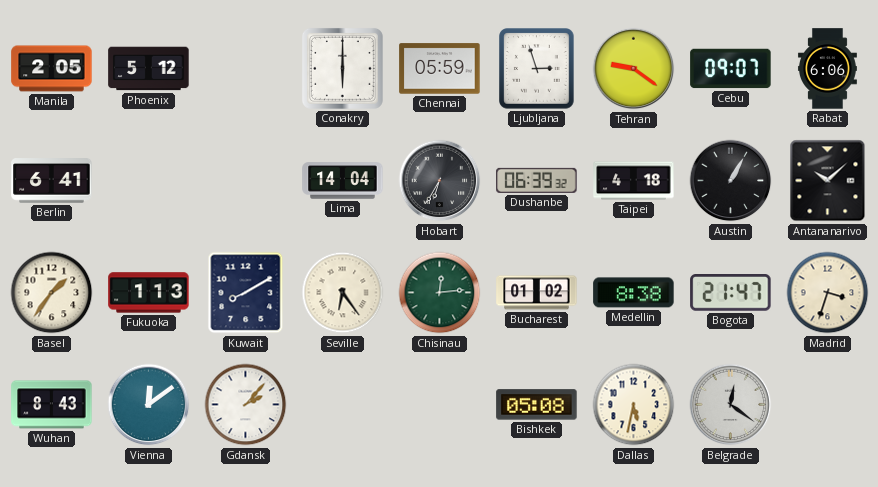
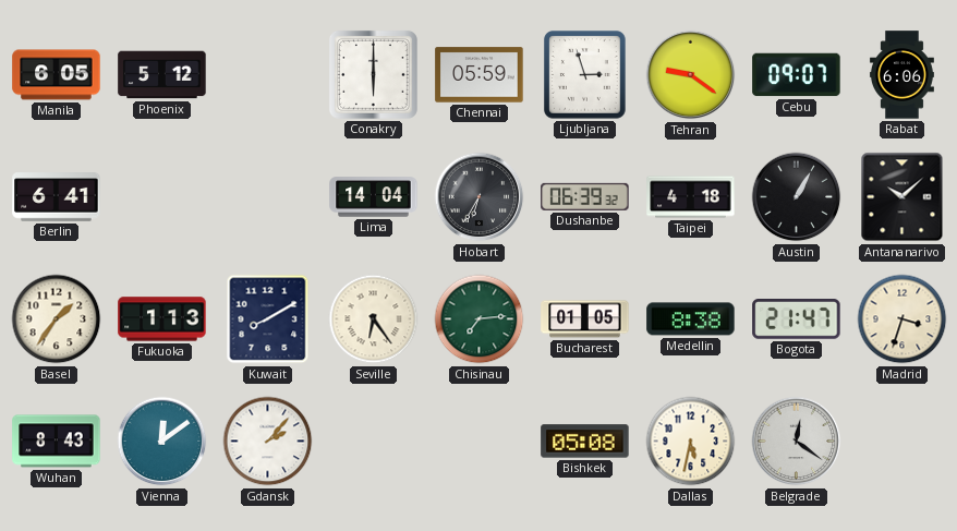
Manila: 2:05 -> 6:05 (57, 75)
Chisinau: 12:14 -> 7:14 (480, 319)
Bucharest: 01:02 -> 01:05 (585, 319)
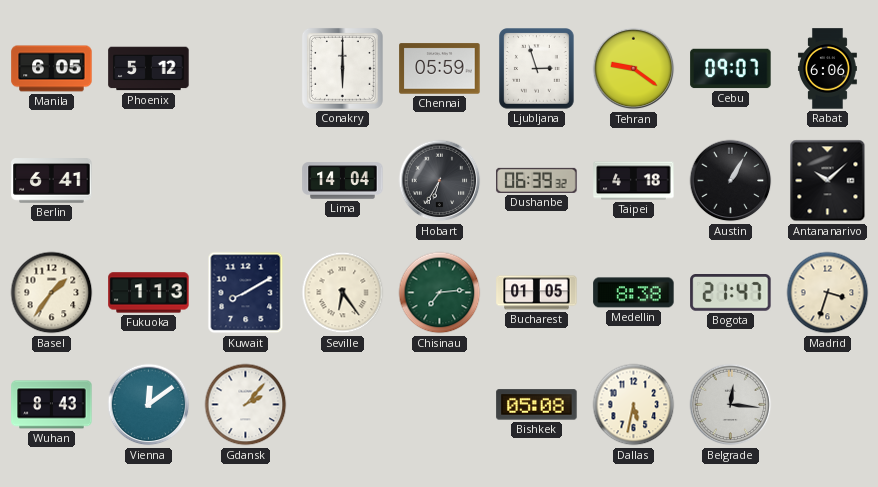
Belgrade: 12:21 -> 12:16 (731, 405)
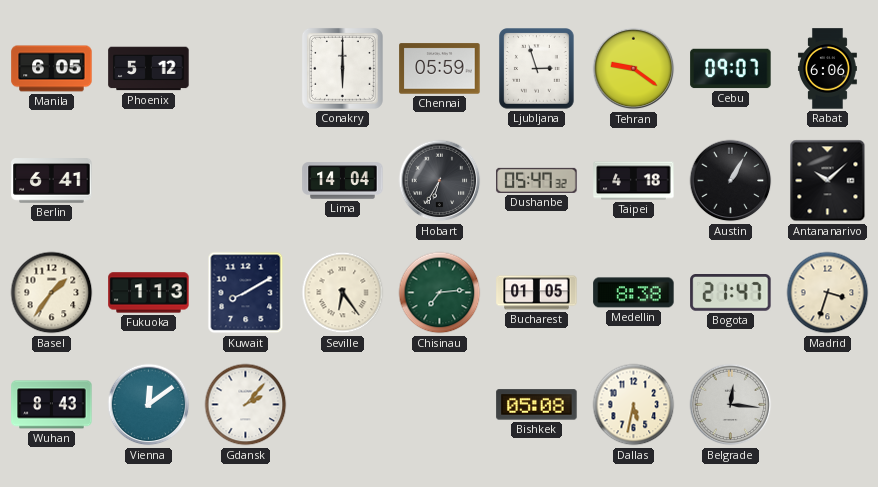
Dushanbe: 06:39 -> 05:47 (537, 180)
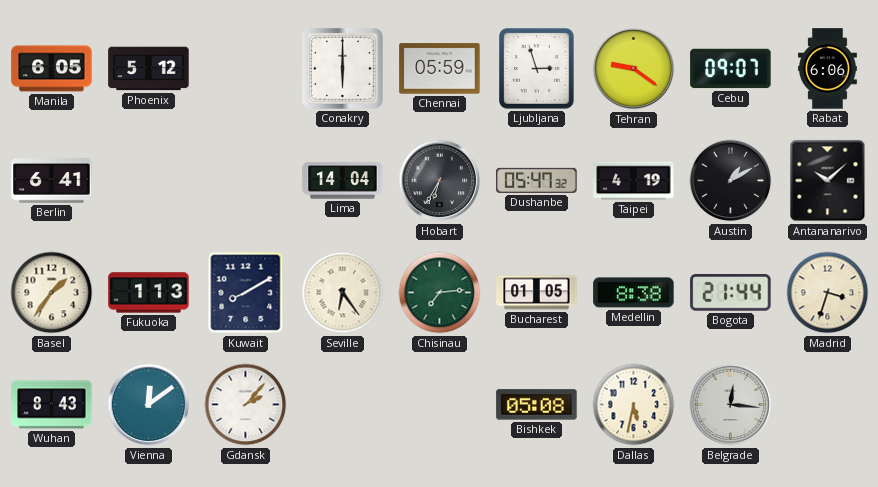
Taipei: 4:18 -> 4:19 (634, 181)
Austin: 1:05 -> 1:10 (731, 181)
Bogota: 21:47 -> 21:44 (731, 293)
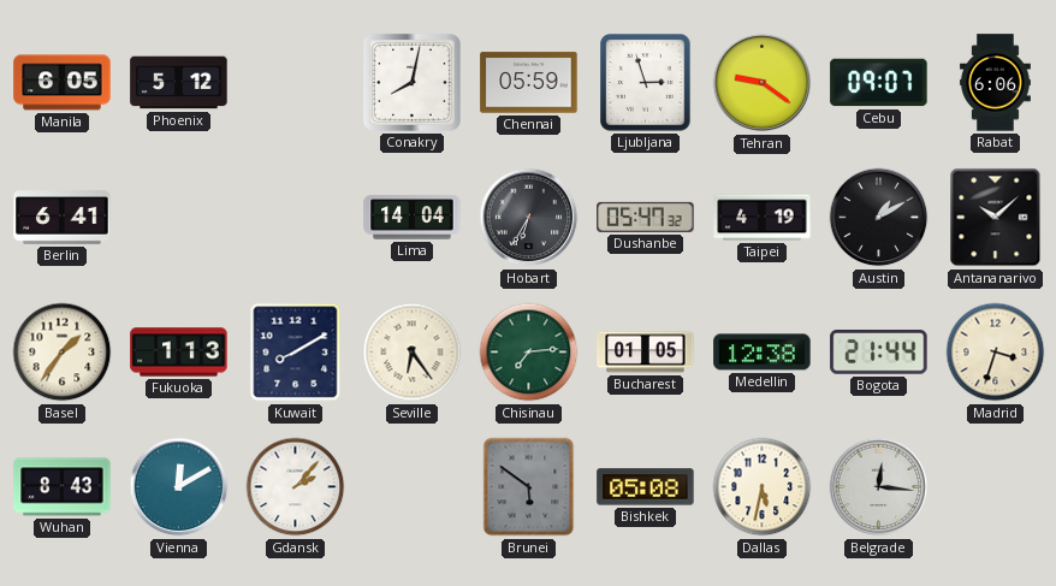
Conakry: 6:00 -> 8:02 (411, 82)
Medellin: 8:38 -> 12:38 (763, 353)
Vienna: 12:09 -> 12:10 (179, 487)
Brunei: none -> 5:51 (529, 487)
